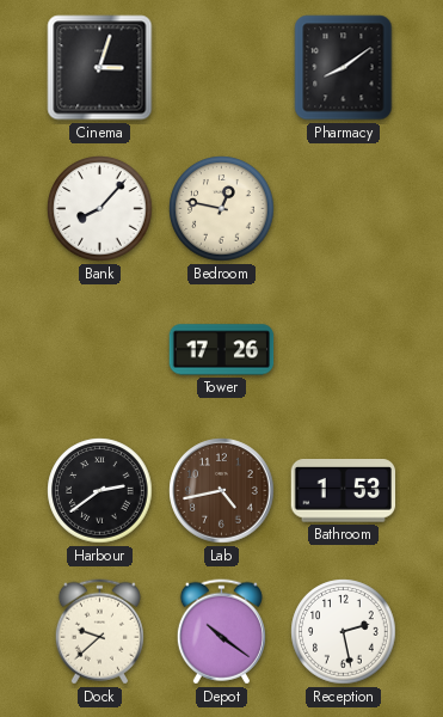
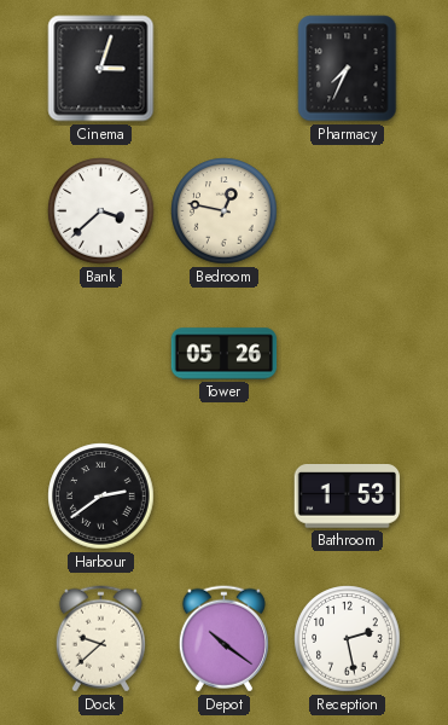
Pharmacy: 8:09 -> 7:34 (348, 69)
Bank: 8:07 -> 3:38 (101, 211)
Tower: 17:26 -> 05:26 (225, 354)
Lab: 4:43 -> none (222, 491)
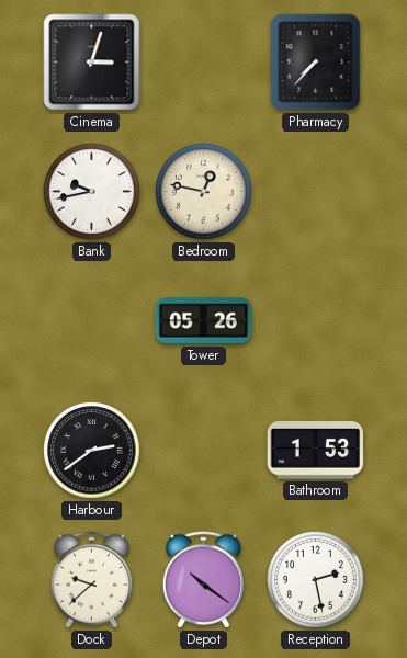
Pharmacy: 7:34 -> 7:37 (316, 63)
Bank: 3:38 -> 9:43 (92, 192)
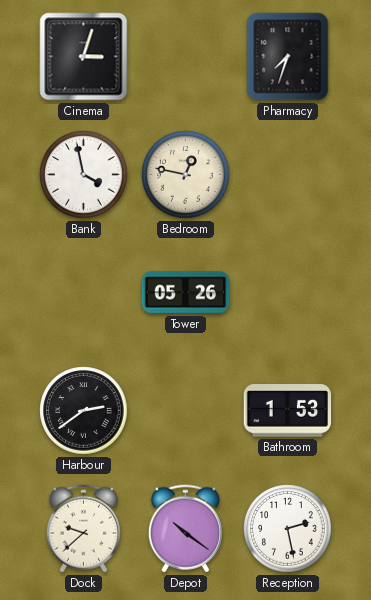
Pharmacy: 7:37 -> 7:33 (288, 57)
Bank: 9:43 -> 3:58 (84, 175)
